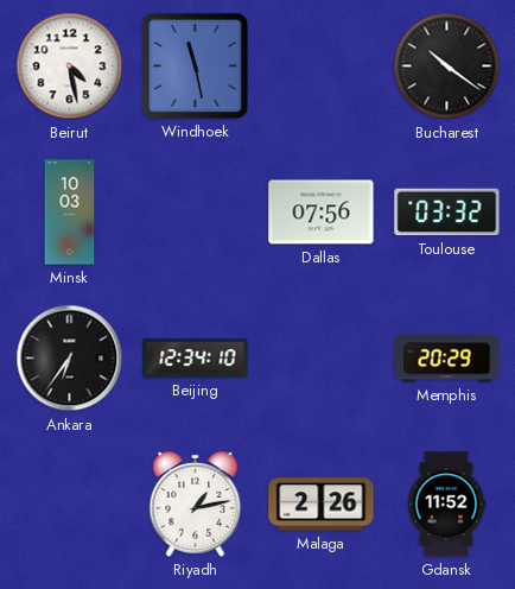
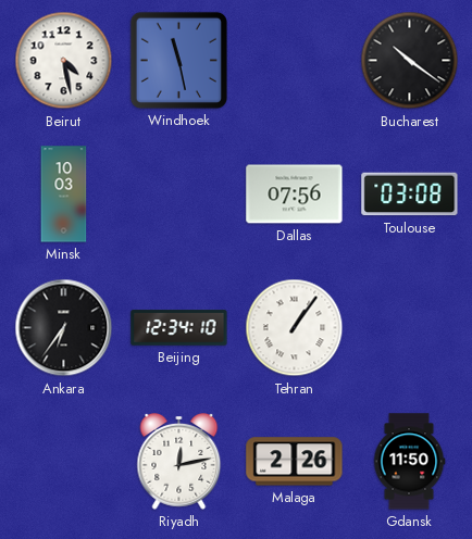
Toulouse: 03:32 -> 03:08 (410, 195)
Tehran: none -> 1:06 (295, 328)
Memphis: 20:29 -> none (447, 359)
Riyadh: 1:13 -> 12:13 (179, 462)
Gdansk: 11:52 -> 11:50 (409, 462)
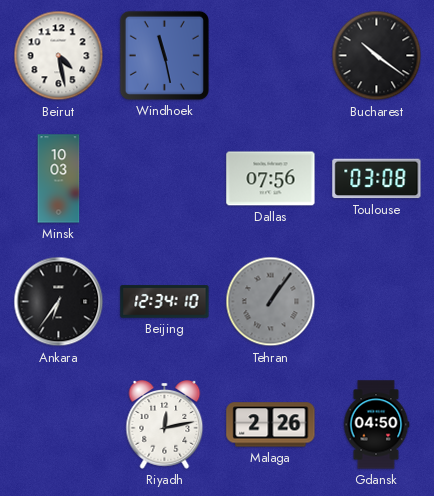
Tehran dial: white -> grey (271, 302)
Gdansk: 11:50 -> 04:50 (376, 425)
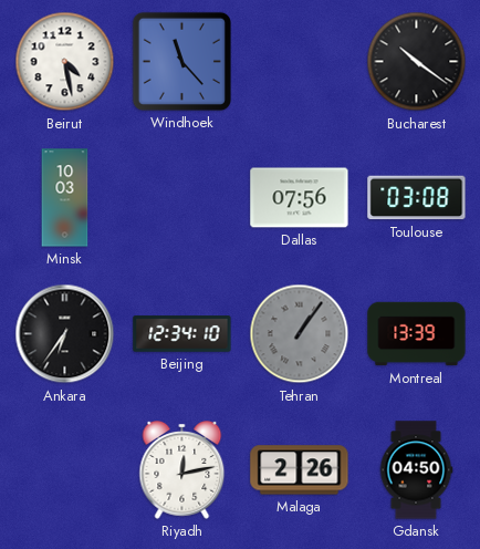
Windhoek: 11:28 -> 11:23 (181, 61)
Montreal: none -> 13:39 (417, 334)
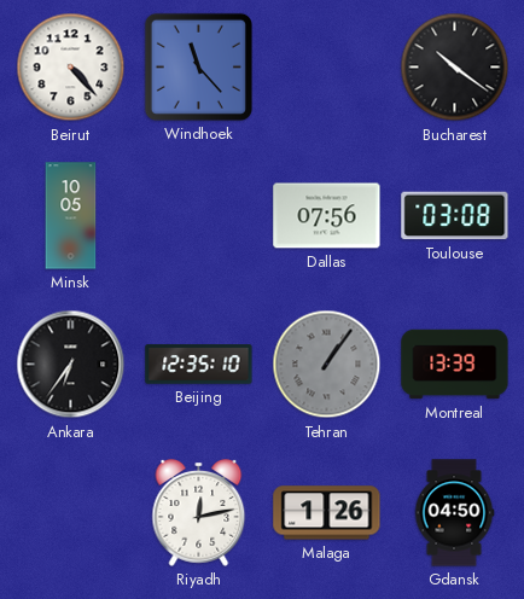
Beirut: 4:28 -> 4:23 (71, 68)
Minsk: 10:03 -> 10:05 (71, 216)
Beijing: 12:34 -> 12:35 (199, 365)
Malaga: 2:26 -> 1:26 (327, 513)
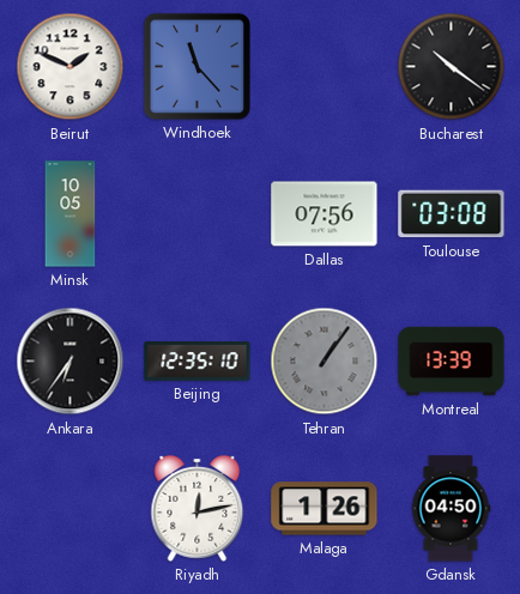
Beirut: 4:23 -> 1:49 (71, 67)
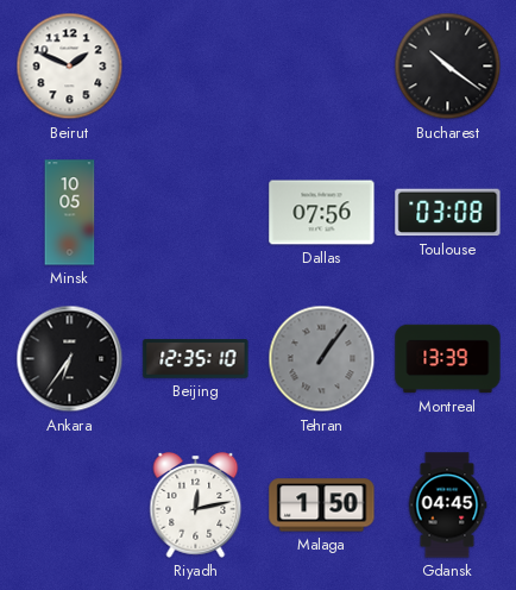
Windhoek: 11:23 -> none (196, 66)
Malaga: 1:26 -> 1:50 (322, 506)
Gdansk: 04:50 -> 04:45 (447, 506)
